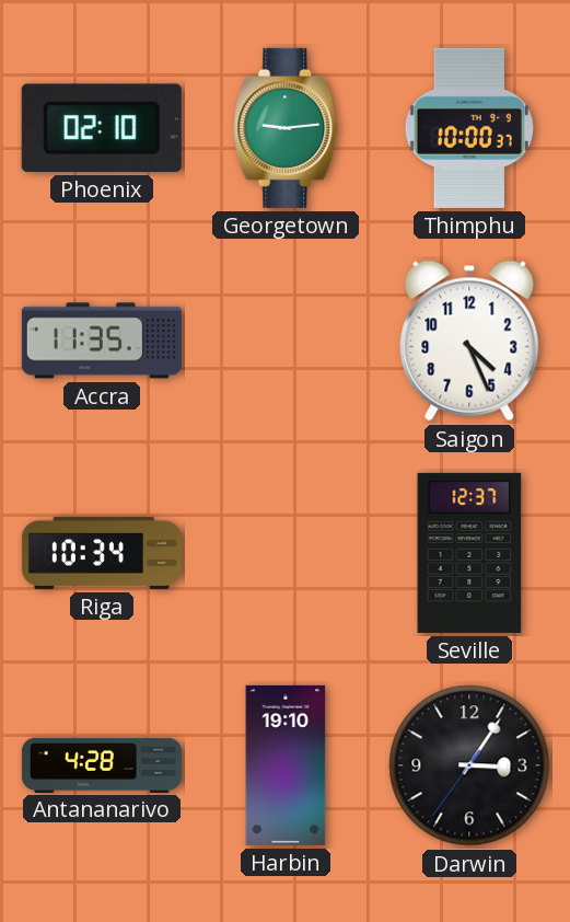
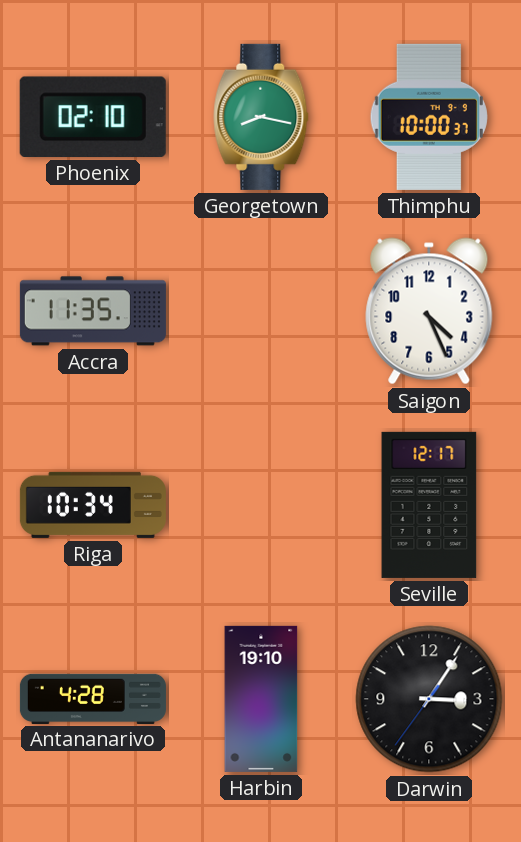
Georgetown: 9:14 -> 8:17 (261, 117)
Seville: 12:37 -> 12:17 (429, 505)
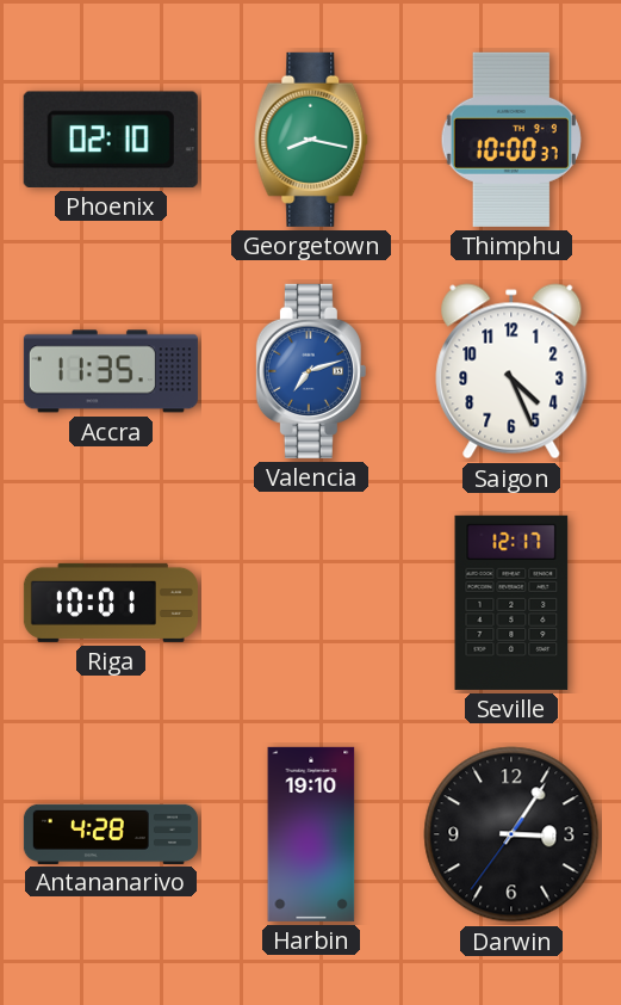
Valencia: none -> 7:12 (311, 371)
Riga: 10:34 -> 10:01 (111, 603)
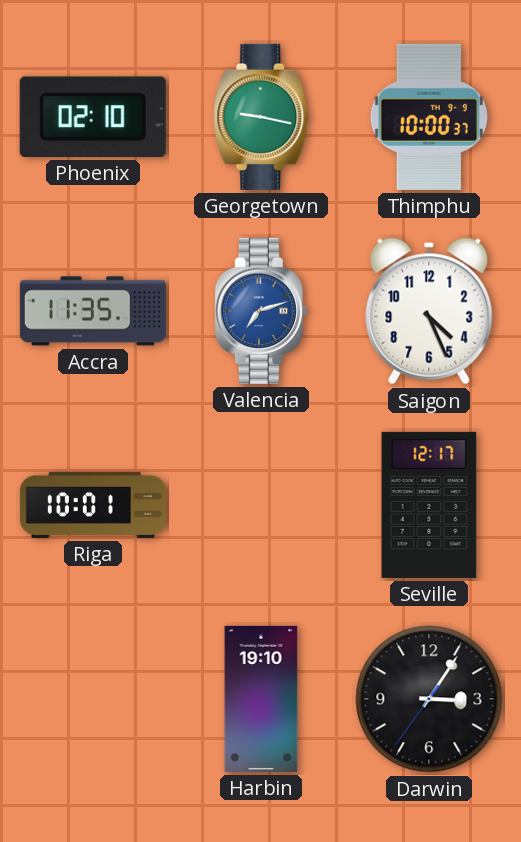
Georgetown: 8:17 -> 9:17 (261, 117)
Antananarivo: 4:28 -> none (111, 833)
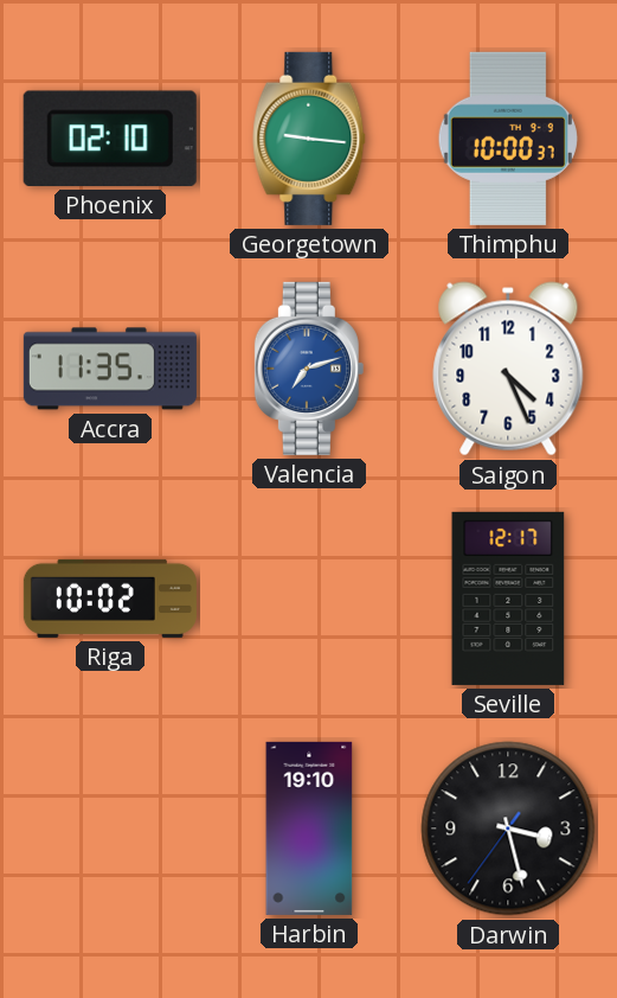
Georgetown: 9:17 -> 9:16 (309, 139)
Riga: 10:01 -> 10:02 (110, 599)
Darwin: 3:05 -> 3:27 (508, 829)
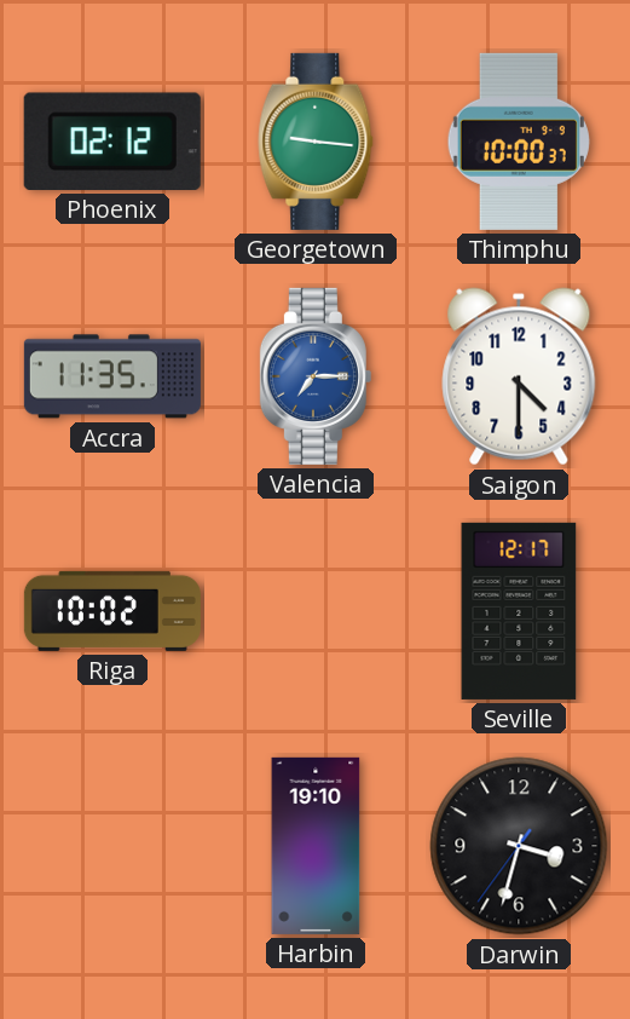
Phoenix: 02:10 -> 02:12 (112, 142)
Valencia: 7:12 -> 7:15 (316, 376)
Saigon: 4:26 -> 4:30 (519, 376)
Darwin: 3:27 -> 3:32 (519, 846)
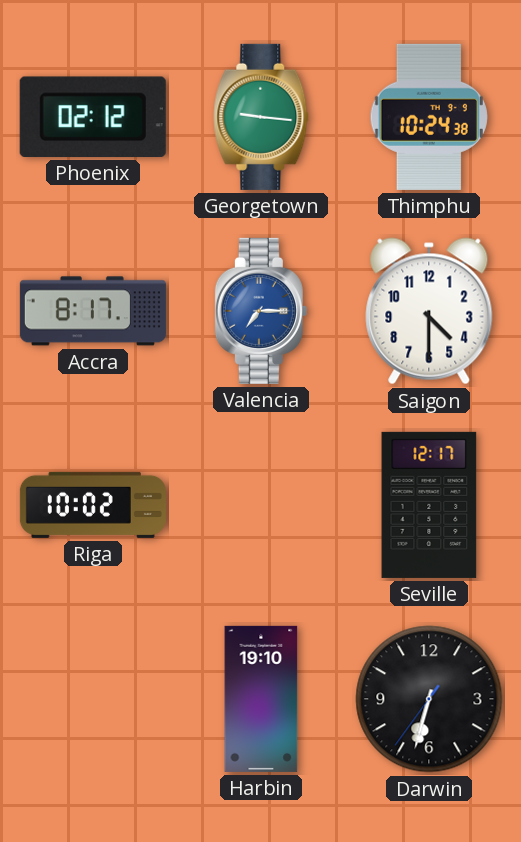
Thimphu: 10:00 -> 10:24 (429, 117)
Accra: 11:35 -> 8:17 (93, 311)
Darwin: 3:32 -> 6:32 (429, 699)
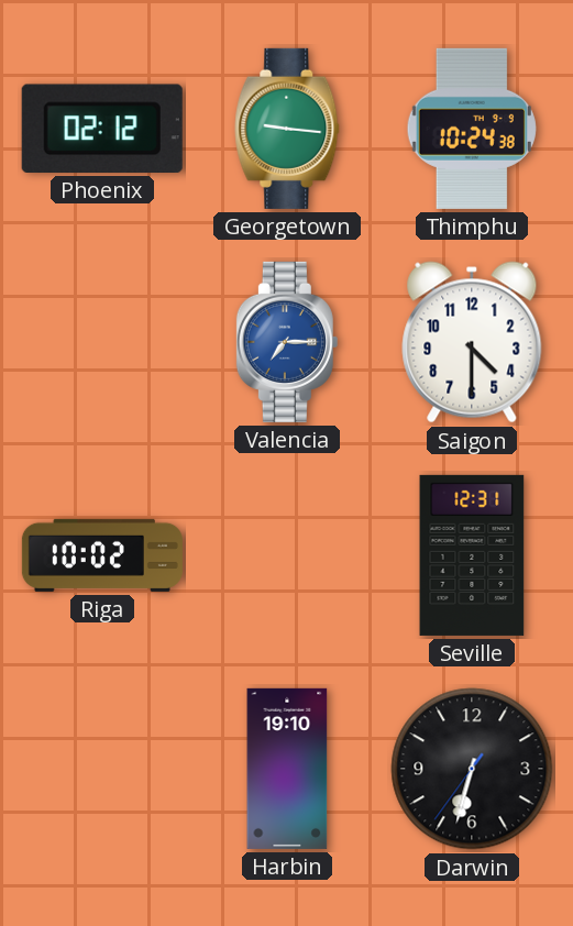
Accra: 8:17 -> none (93, 311)
Seville: 12:17 -> 12:31 (472, 555)
